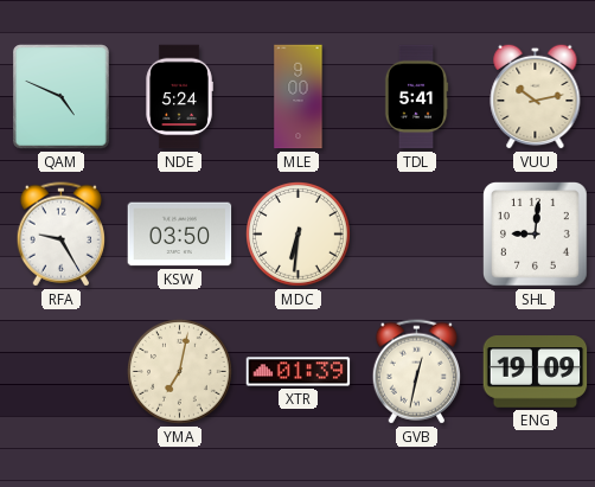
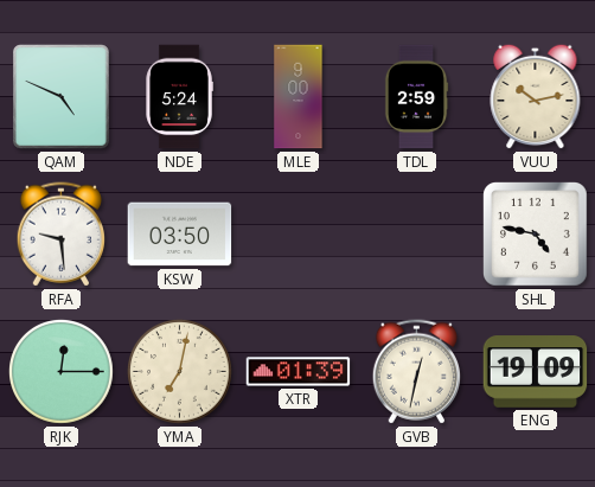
TDL: 5:41 -> 2:59 (416, 97)
RFA: 9:25 -> 9:29 (60, 235)
MDC: 6:31 -> none (299, 235)
SHL: 9:01 -> 4:47 (536, 235)
RJK: none -> 12:15 (62, 372)
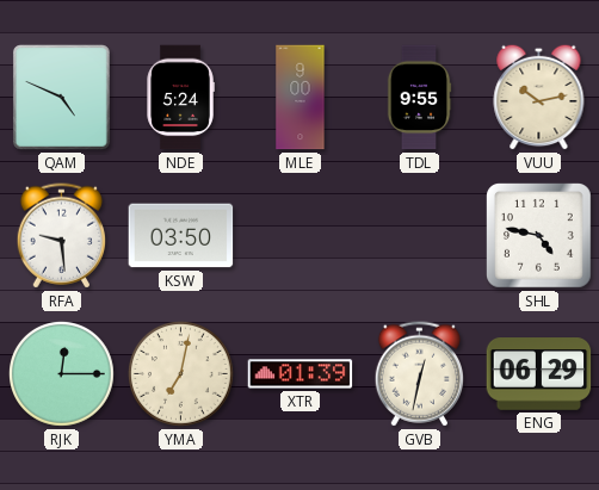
TDL: 2:59 -> 9:55 (419, 98)
ENG: 19:09 -> 06:29 (539, 374)
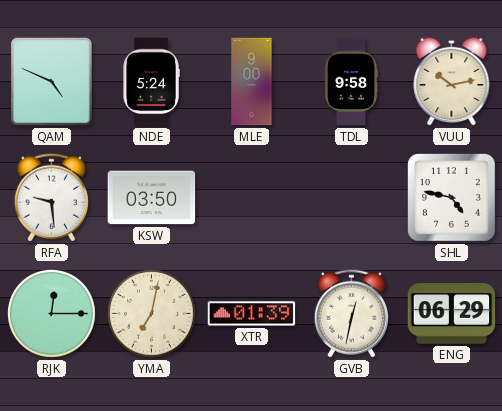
TDL: 9:55 -> 9:58 (351, 82)
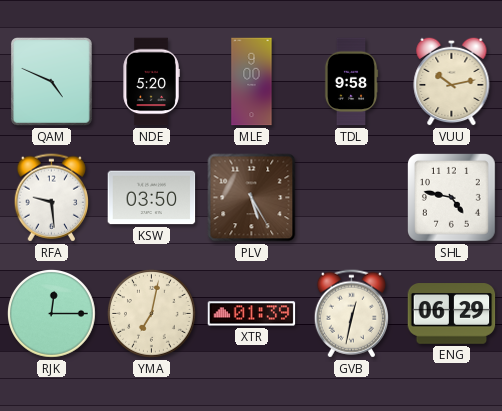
NDE: 5:24 -> 5:20 (151, 82)
PLV: none -> 5:25 (252, 198)
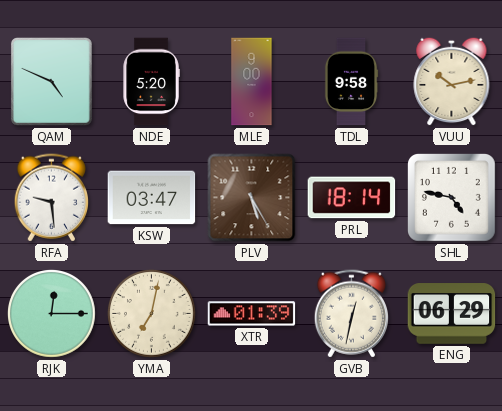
KSW: 03:50 -> 03:47 (152, 198)
PRL: none -> 18:14 (352, 198)
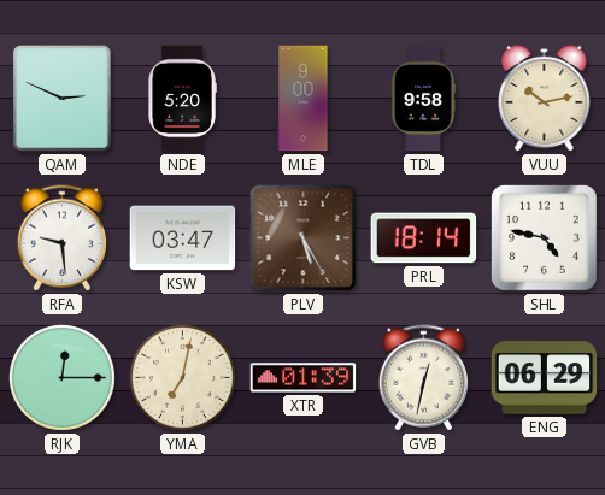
QAM: 4:49 -> 2:49 (63, 99)
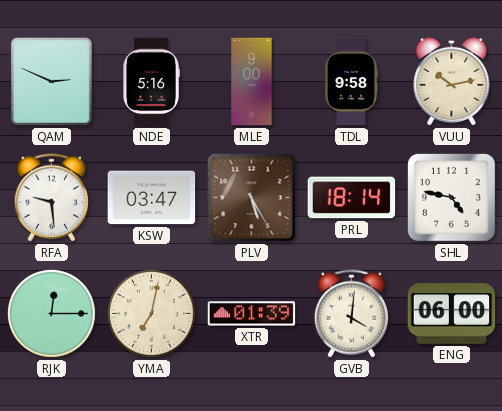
NDE: 5:20 -> 5:16 (151, 82)
GVB: 12:32 -> 4:01 (351, 314)
ENG: 06:29 -> 06:00 (452, 314)
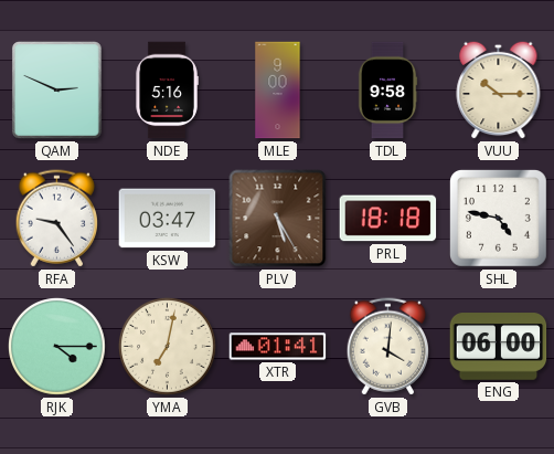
VUU: 10:13 -> 10:15 (499, 89)
RFA: 9:29 -> 9:24 (56, 219)
PRL: 18:14 -> 18:18 (388, 219)
RJK: 12:15 -> 4:15 (57, 347)
XTR: 01:39 -> 01:41 (278, 347)
